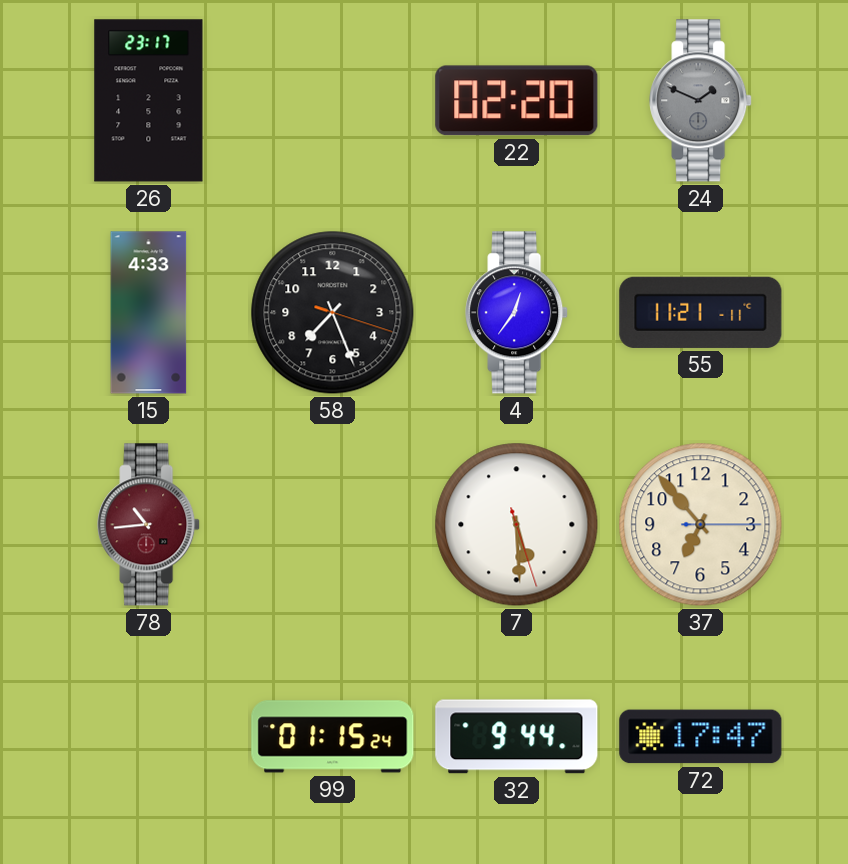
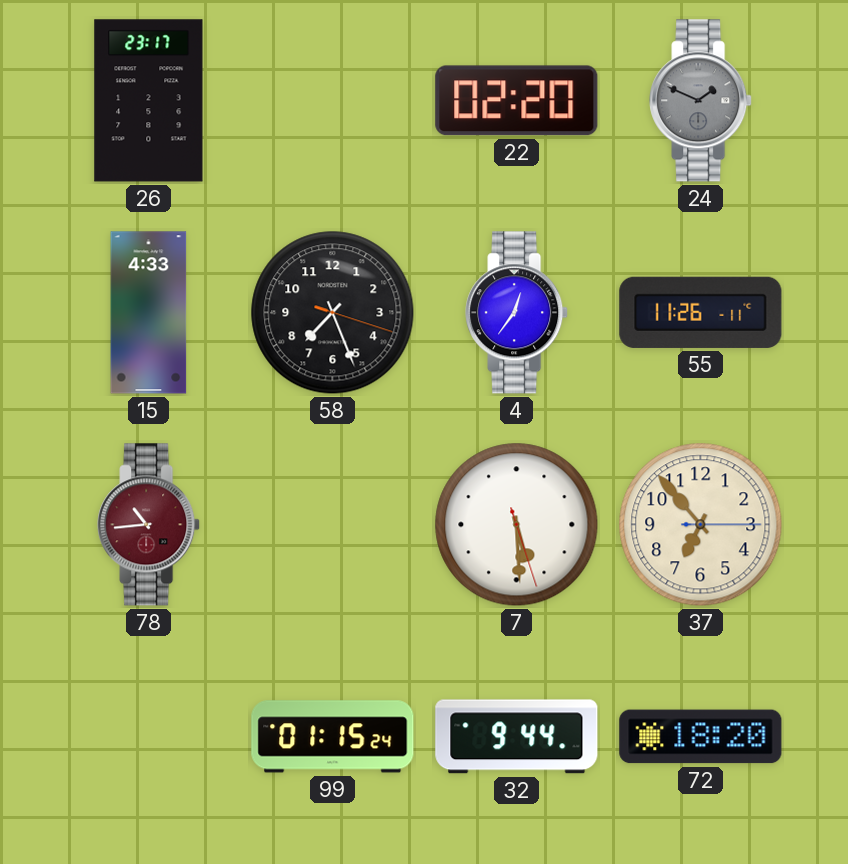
55: 11:21 -> 11:26 (701, 312)
72: 17:47 -> 18:20 (701, 737)
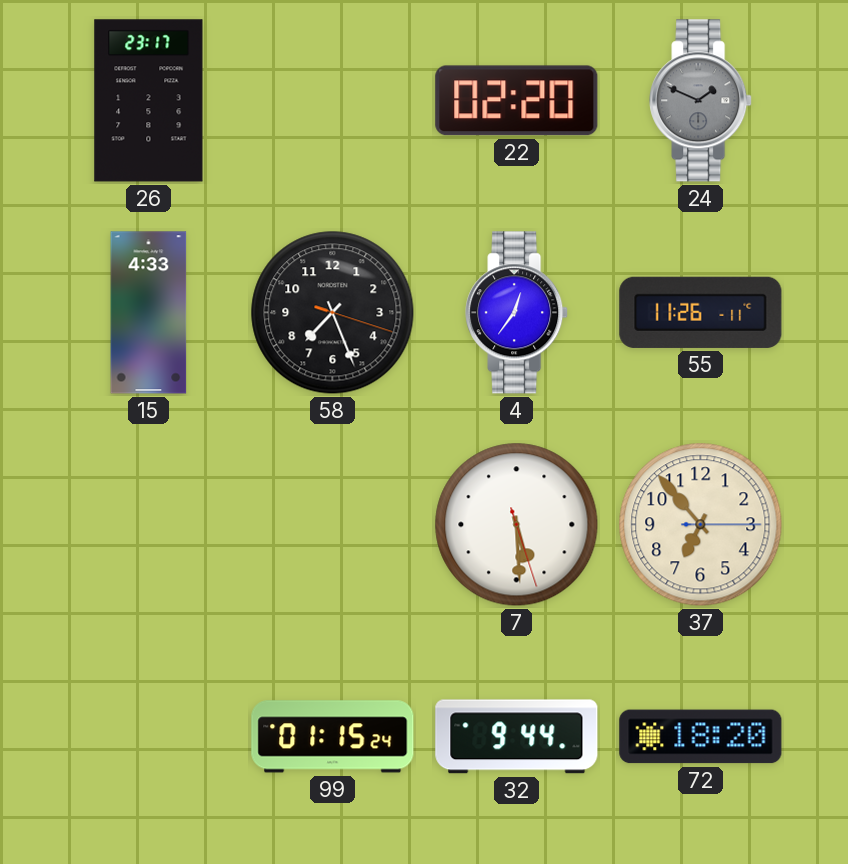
78: 10:44 -> none (149, 525)
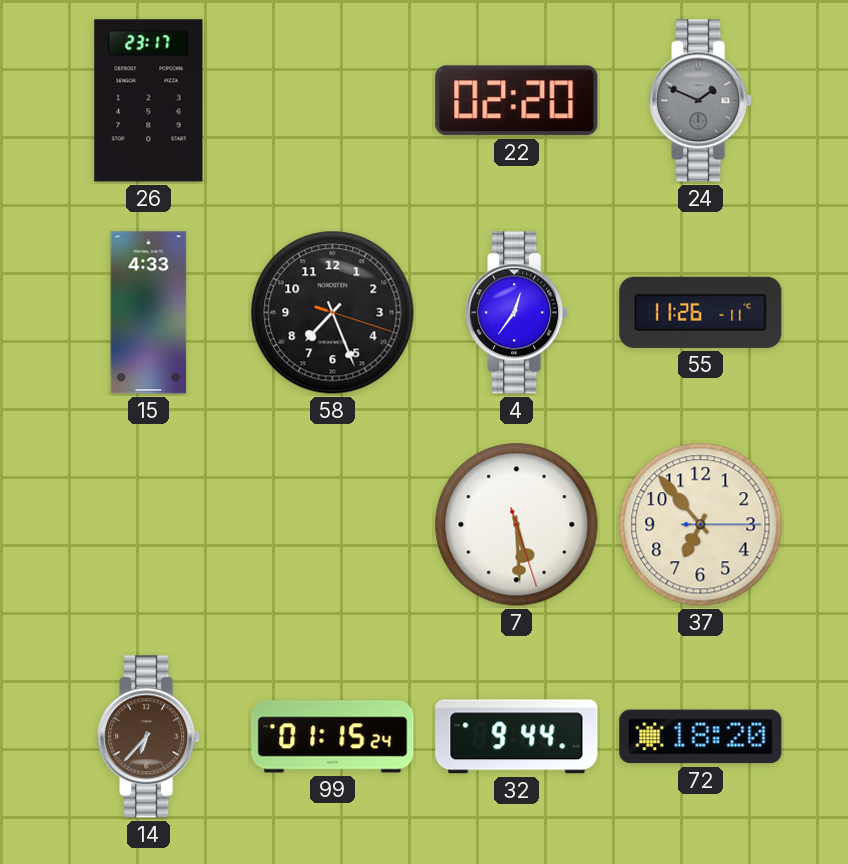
14: none -> 6:37 (149, 737)
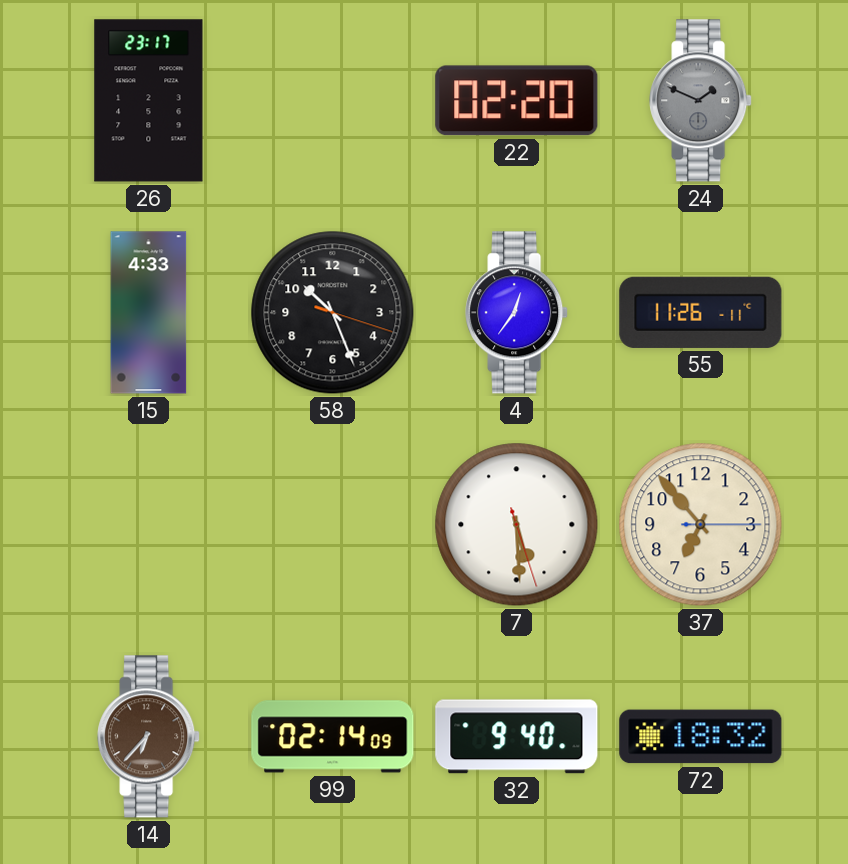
58: 7:26 -> 10:26 (333, 313)
99: 01:15 -> 02:14 (333, 737)
32: 9:44 -> 9:40 (517, 737)
72: 18:20 -> 18:32 (701, 737)
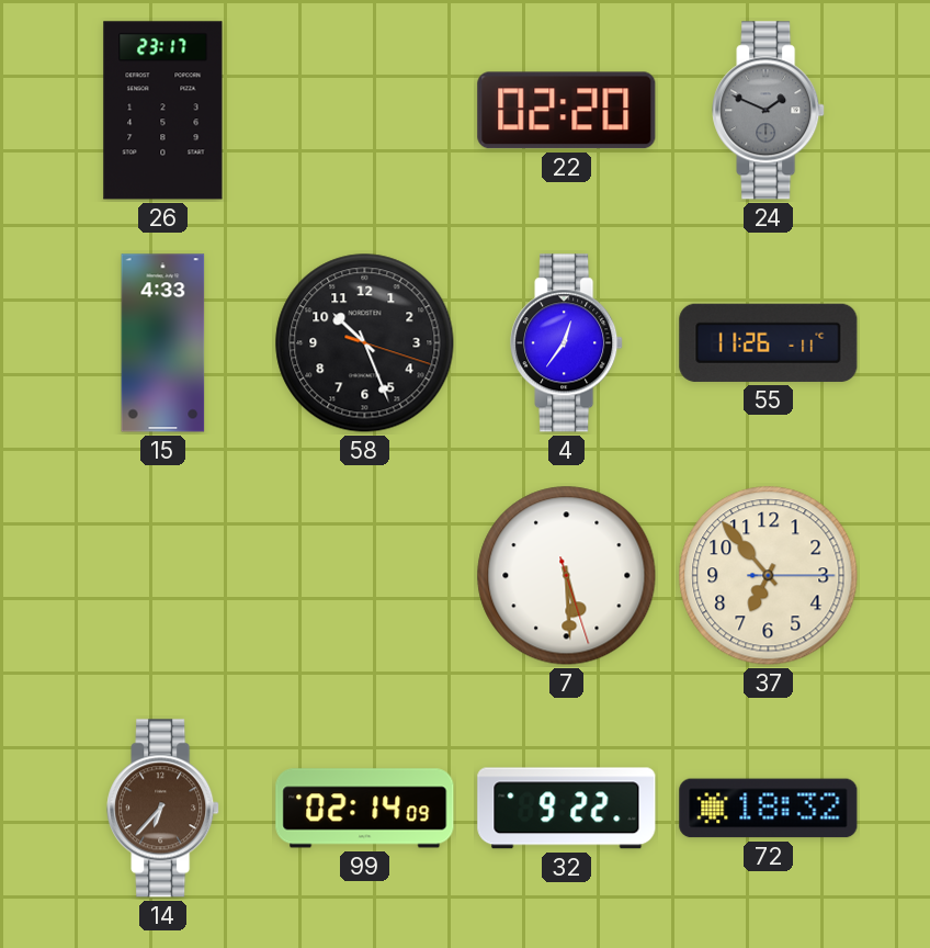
32: 9:40 -> 9:22 (567, 809)
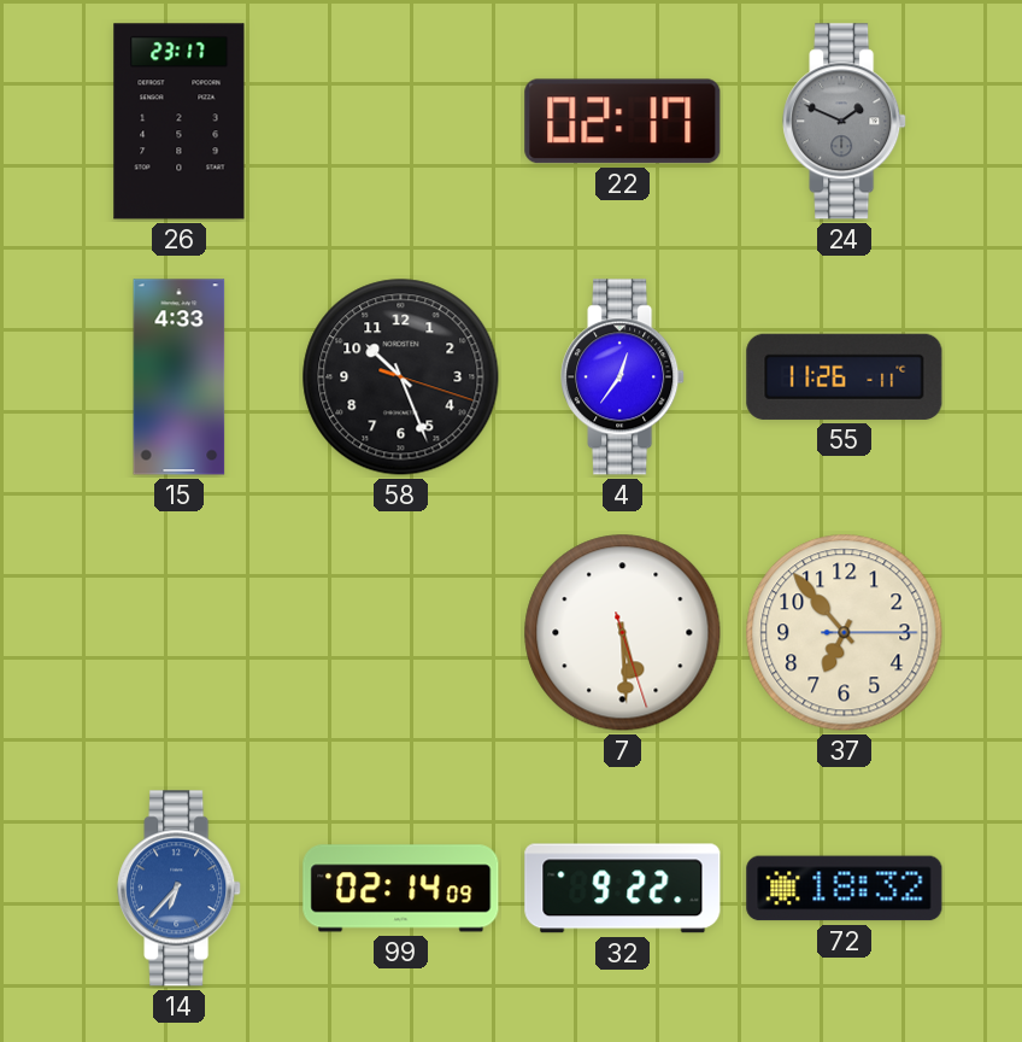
22: 02:20 -> 02:17 (623, 122)
14 dial: brown -> blue (180, 889)
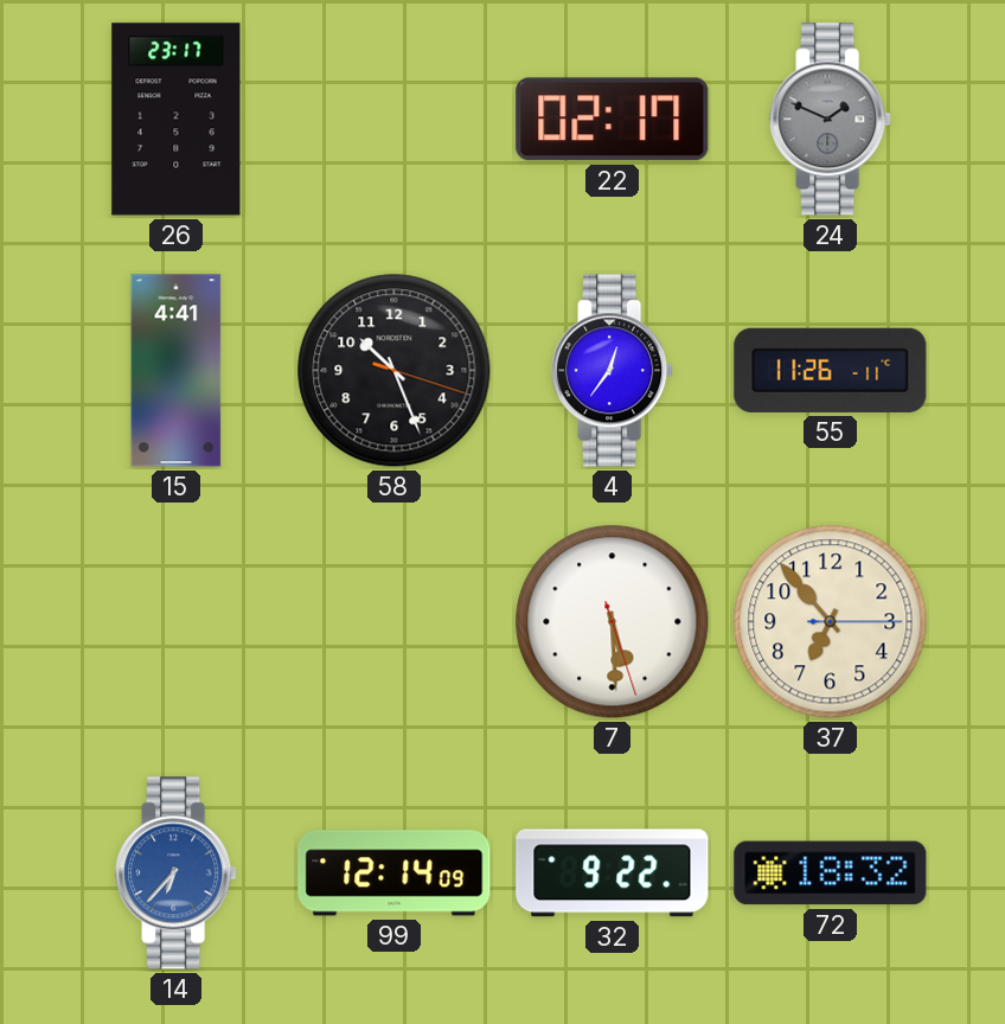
15: 4:33 -> 4:41 (177, 371)
99: 02:14 -> 12:14 (395, 873)
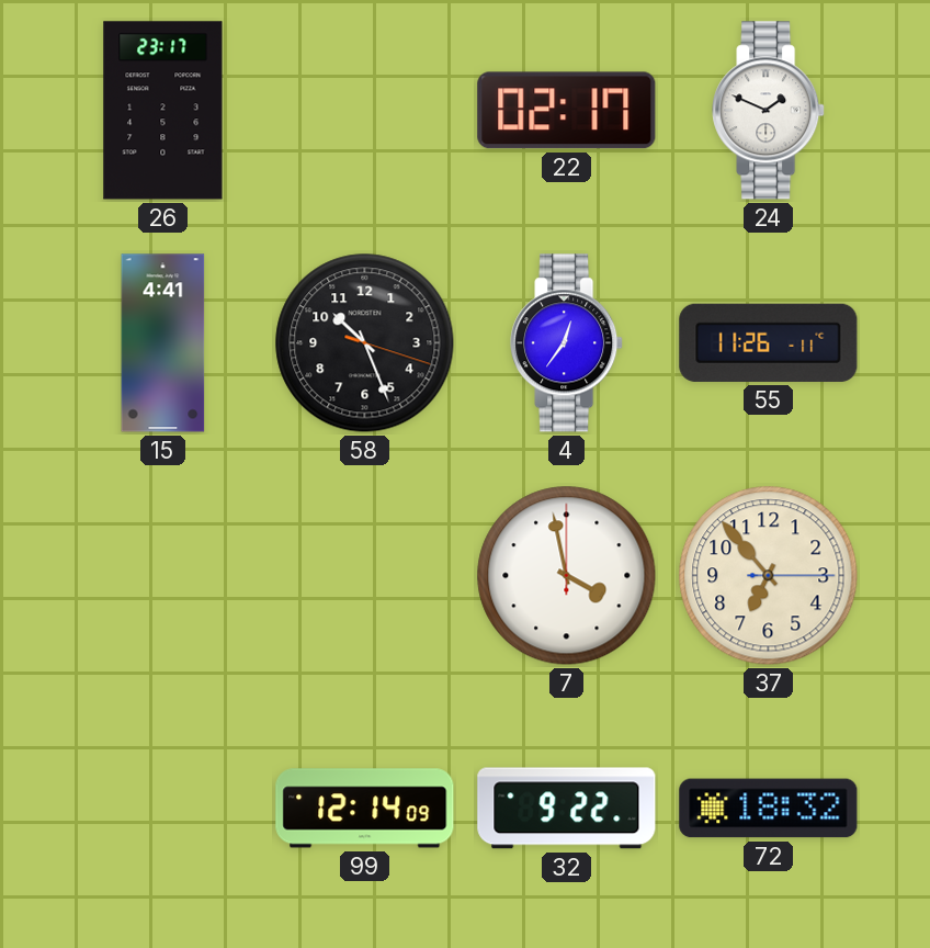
24 dial: grey -> white (769, 111)
7: 5:29 -> 3:58 (567, 576)
14: 6:37 -> none (177, 873)
